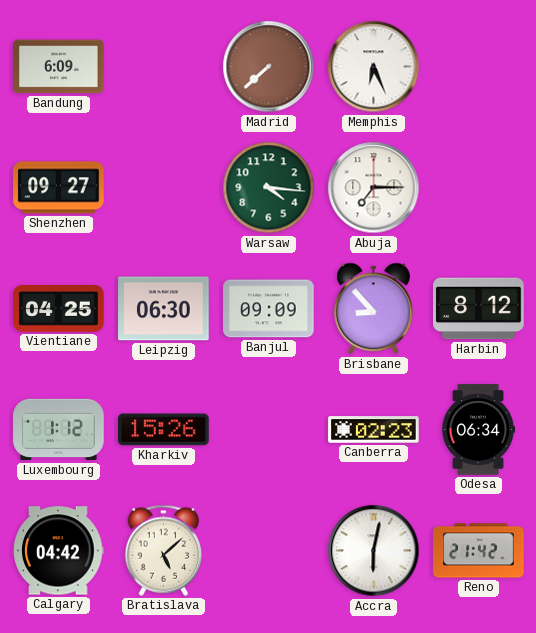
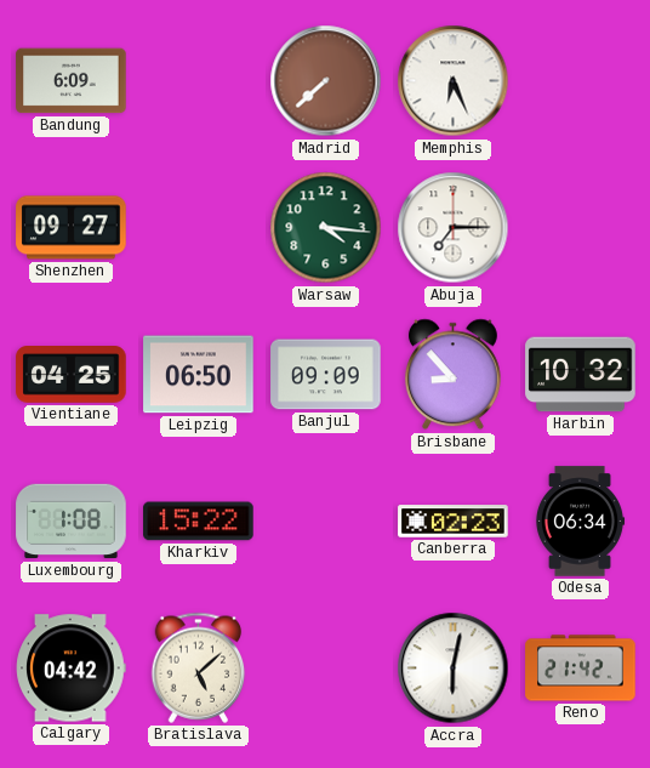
Leipzig: 06:30 -> 06:50 (199, 375)
Harbin: 8:12 -> 10:32 (581, 375)
Luxembourg: 1:12 -> 1:08 (72, 522)
Kharkiv: 15:26 -> 15:22 (199, 522)
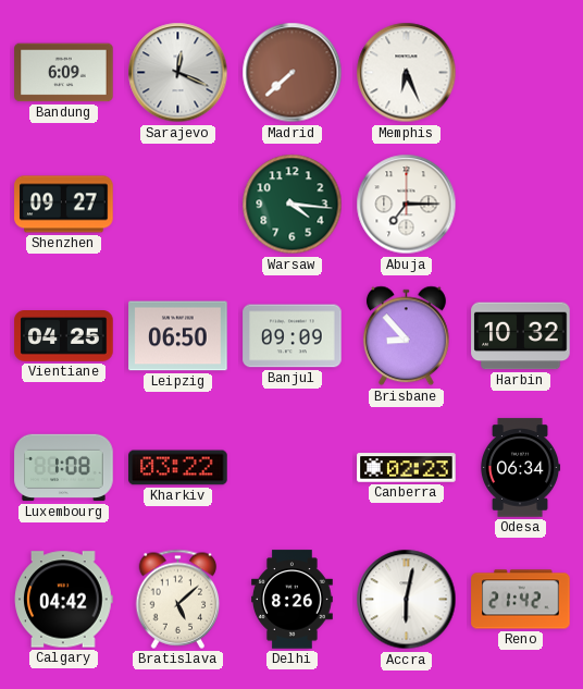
Sarajevo: none -> 12:19 (178, 73)
Kharkiv: 15:22 -> 03:22 (178, 468)
Delhi: none -> 8:26 (293, 600)
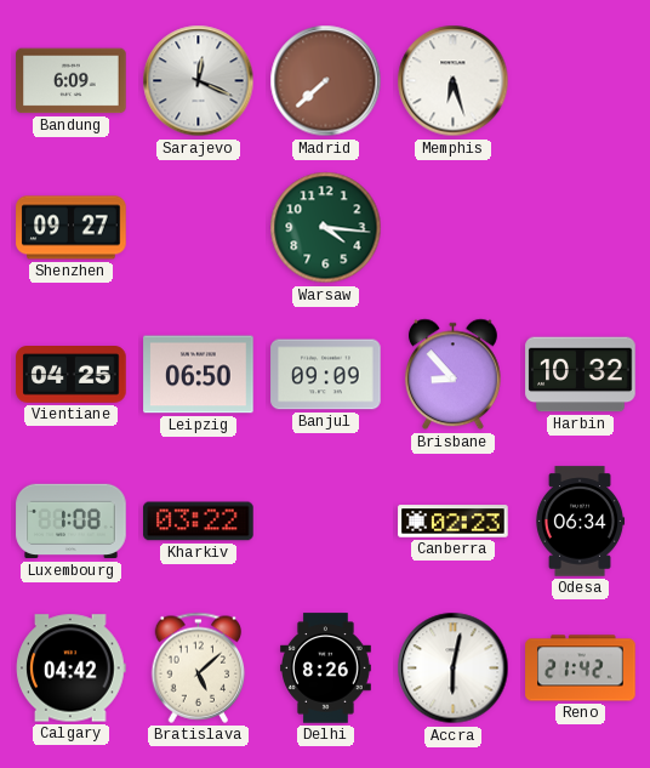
Memphis: 6:26 -> 6:27 (454, 81)
Abuja: 7:15 -> none (407, 205)
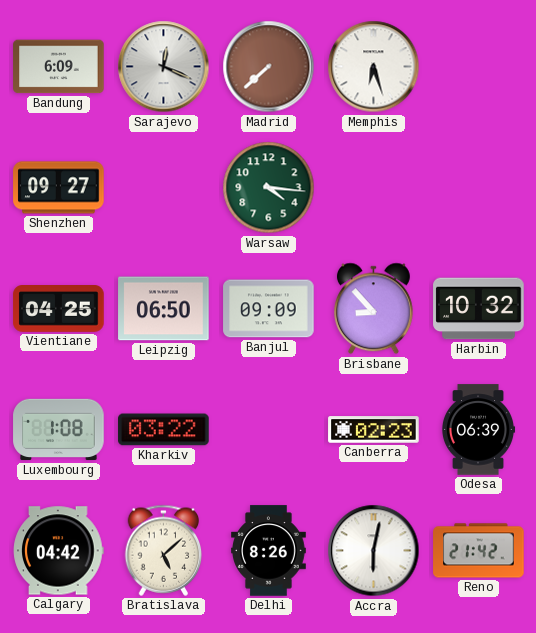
Odesa: 06:34 -> 06:39 (478, 430)
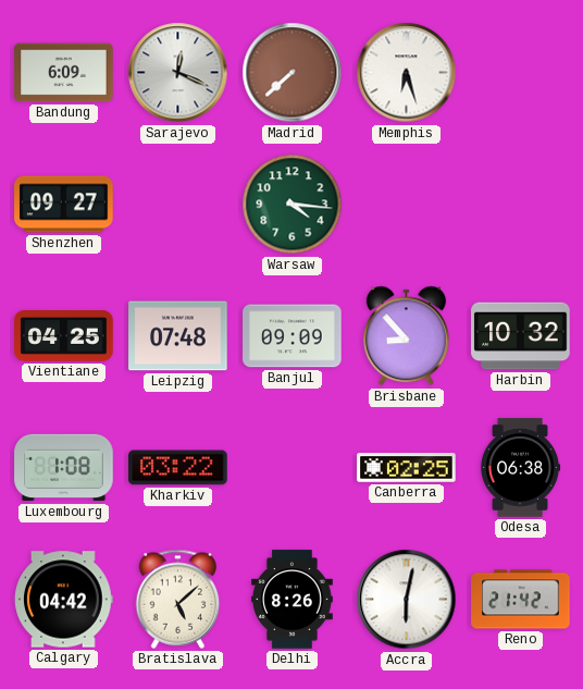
Leipzig: 06:50 -> 07:48 (178, 336)
Canberra: 02:23 -> 02:25 (407, 468)
Odesa: 06:39 -> 06:38 (520, 468)
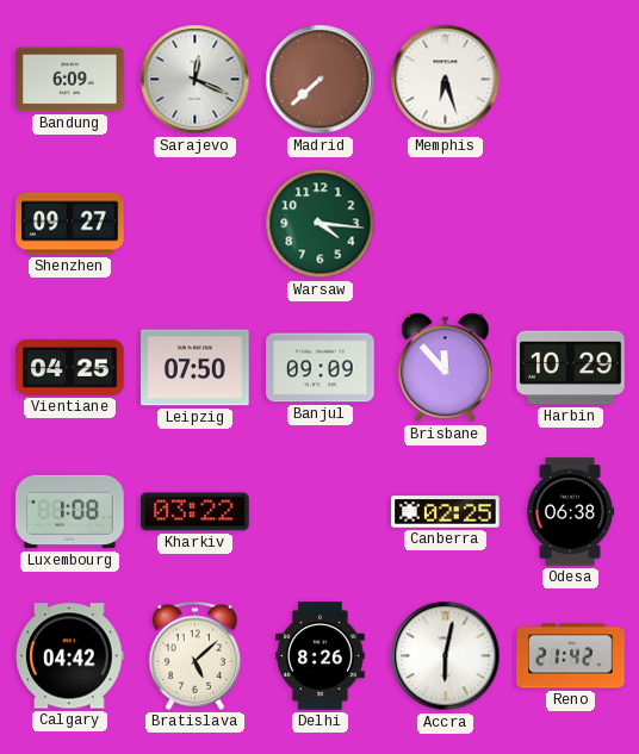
Leipzig: 07:48 -> 07:50 (196, 368)
Brisbane: 8:53 -> 11:53 (445, 368)
Harbin: 10:32 -> 10:29 (571, 368)
